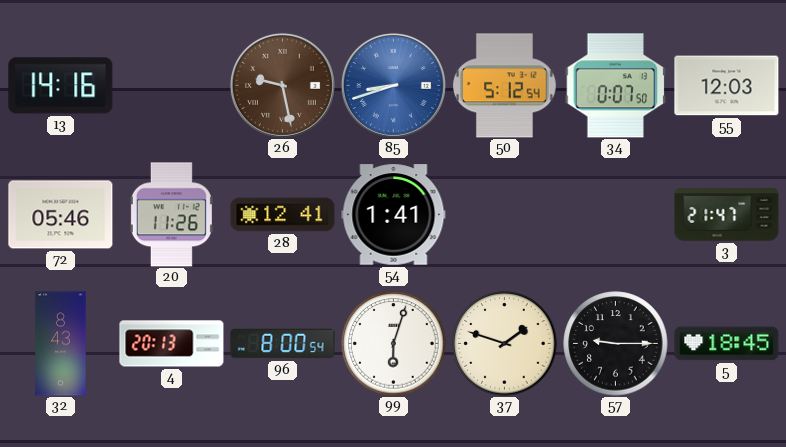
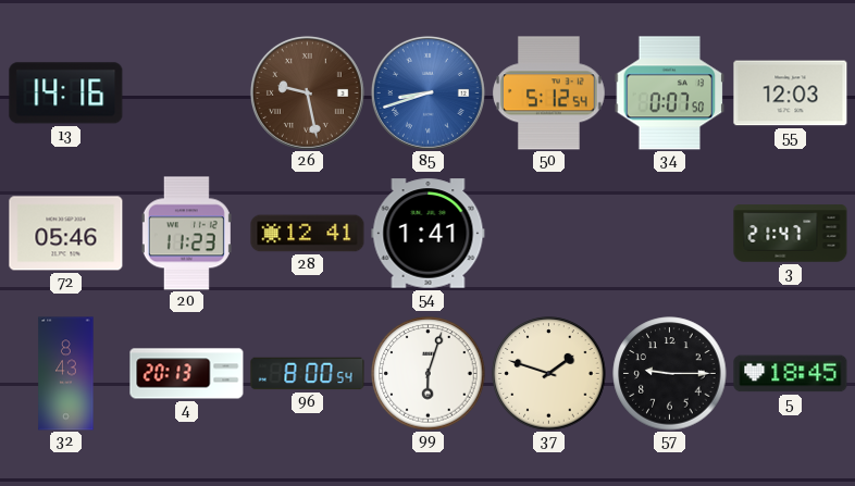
20: 11:26 -> 11:23 (186, 234)
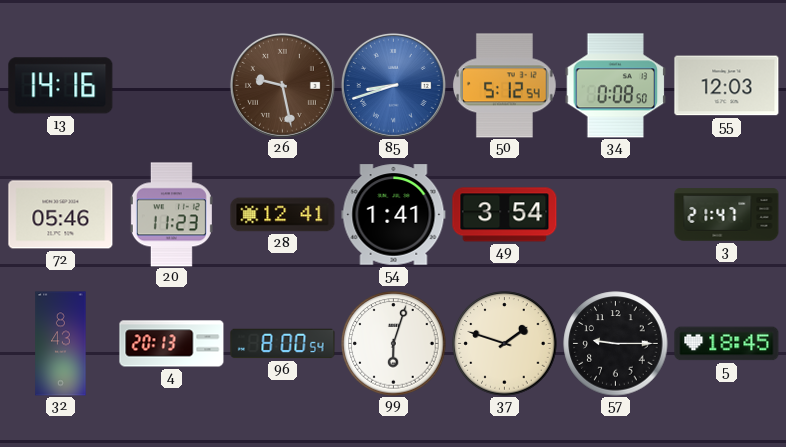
34: 0:07 -> 0:08 (616, 86)
49: none -> 3:54 (505, 215)
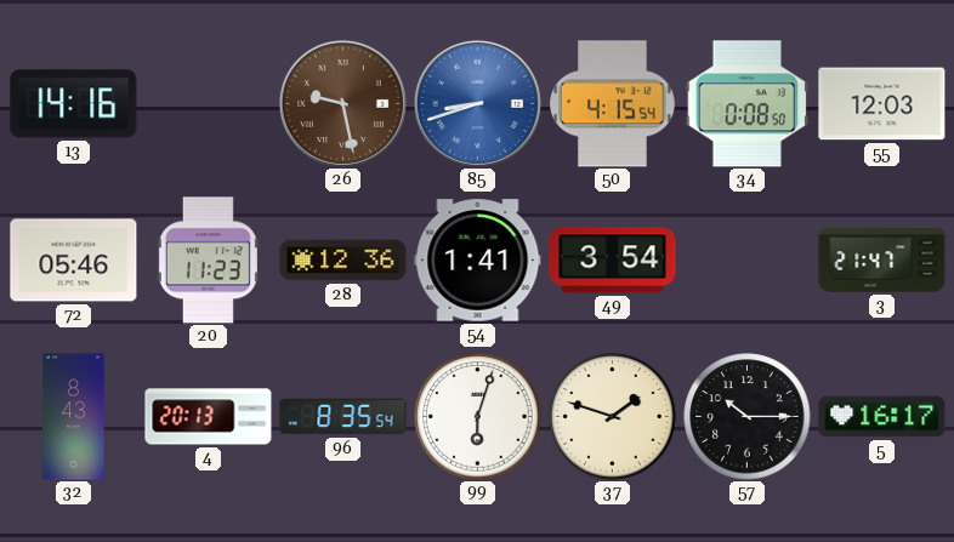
50: 5:12 -> 4:15 (613, 104)
28: 12:41 -> 12:36 (343, 261)
96: 8:00 -> 8:35 (343, 417)
57: 9:15 -> 10:15 (748, 417)
5: 18:45 -> 16:17 (882, 417)
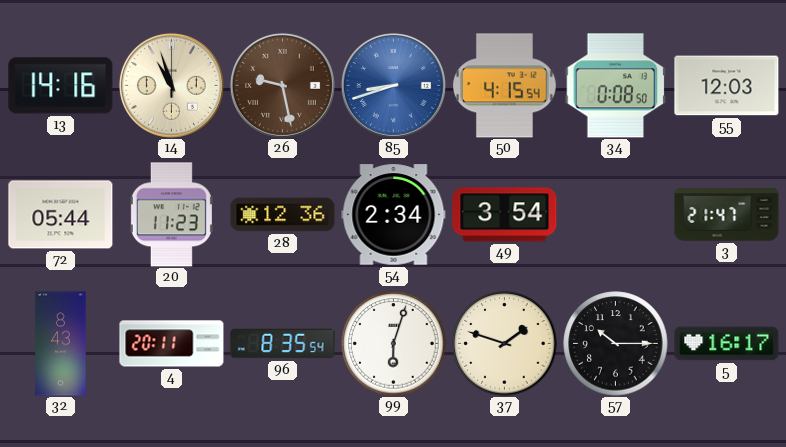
14: none -> 10:57 (171, 85)
72: 05:46 -> 05:44 (61, 215)
54: 1:41 -> 2:34 (394, 215)
4: 20:13 -> 20:11 (172, 344)
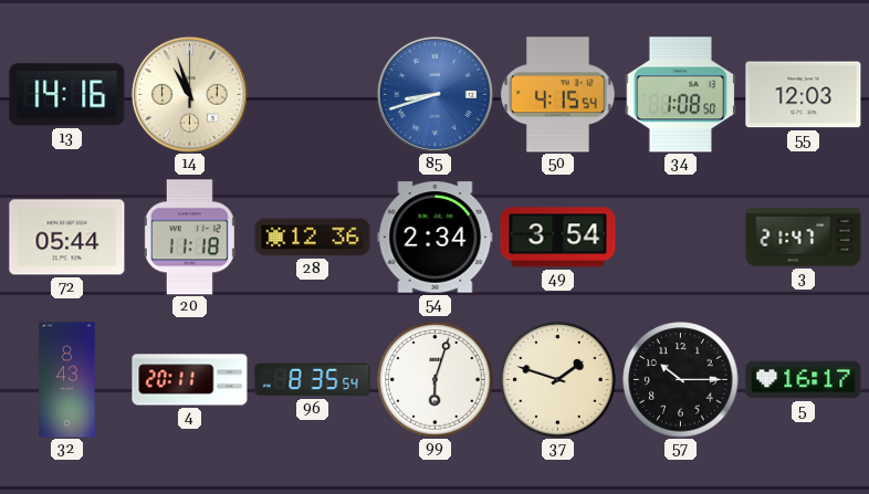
26: 9:28 -> none (282, 85)
34: 0:08 -> 1:08 (681, 95)
20: 11:23 -> 11:18 (189, 238)
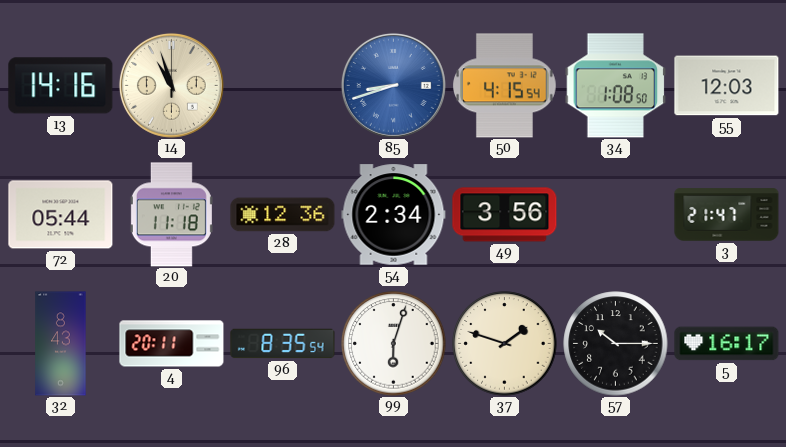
49: 3:54 -> 3:56 (505, 215)
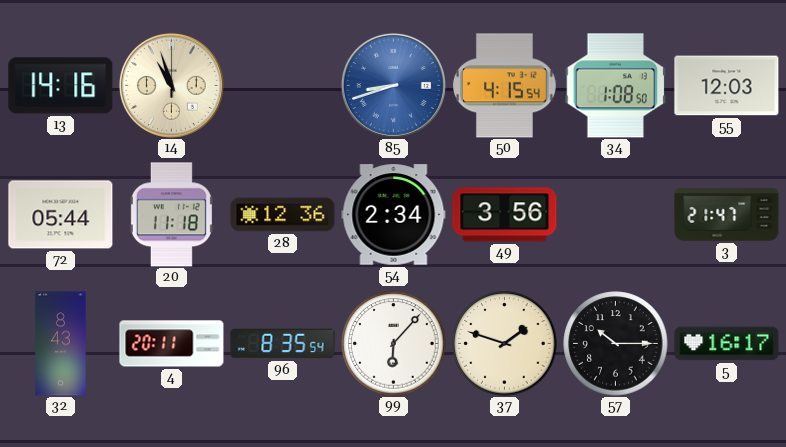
99: 6:03 -> 6:07 (394, 344)
